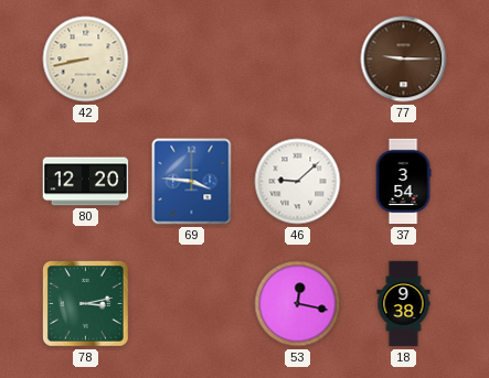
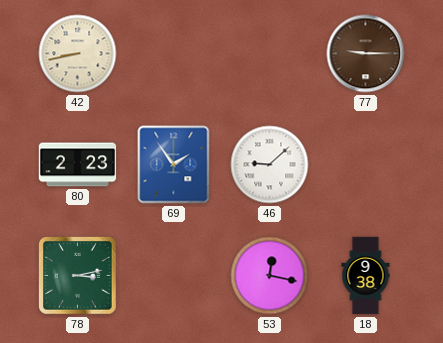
80: 12:20 -> 2:23 (78, 165)
69: 3:46 -> 1:54 (174, 165)
37: 3:54 -> none (403, 182)
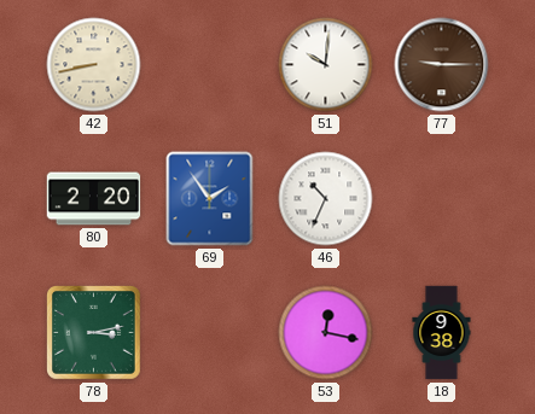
51: none -> 10:01 (326, 65)
80: 2:23 -> 2:20 (94, 199)
46: 9:08 -> 10:34 (326, 199)
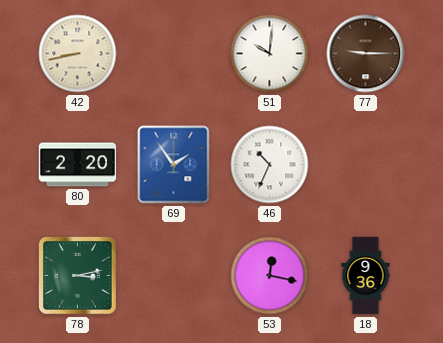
18: 9:38 -> 9:36 (366, 276)
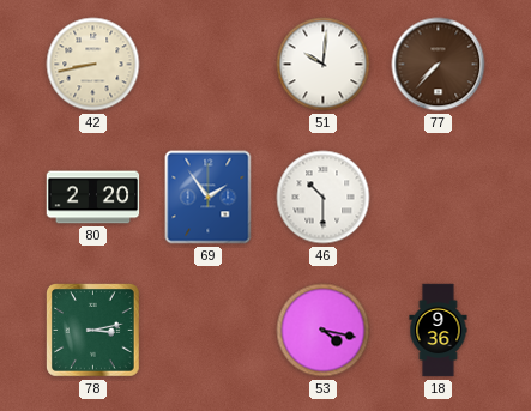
77: 9:15 -> 7:37 (439, 65)
46: 10:34 -> 10:30 (324, 198)
53: 12:17 -> 4:17 (324, 331)
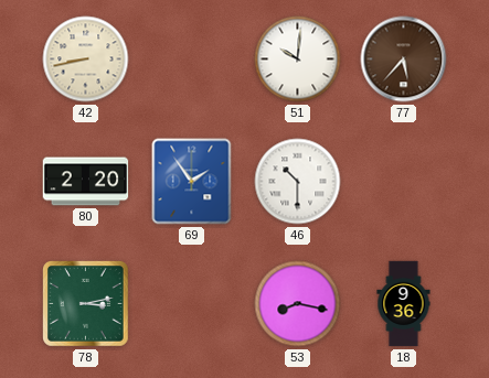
77: 7:37 -> 5:37 (404, 60)
53: 4:17 -> 8:17 (298, 304)
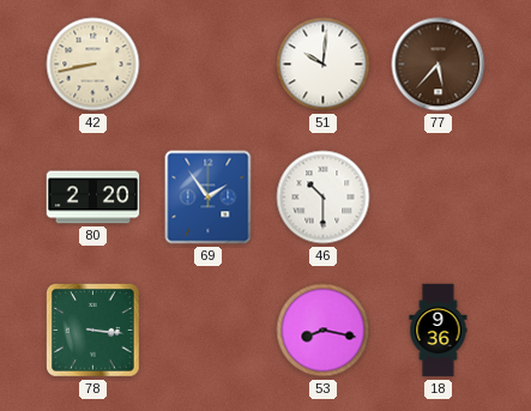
78: 3:13 -> 3:16 (93, 331)
